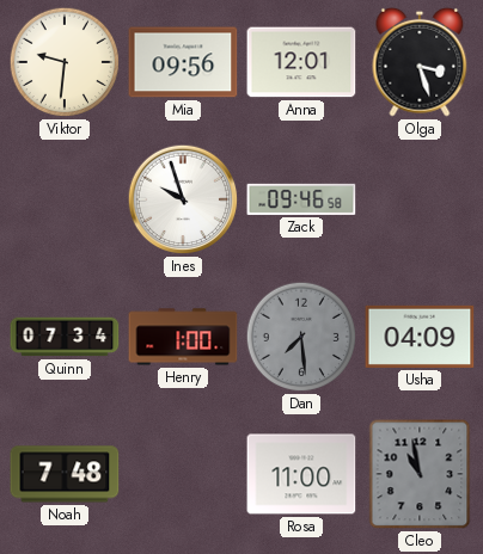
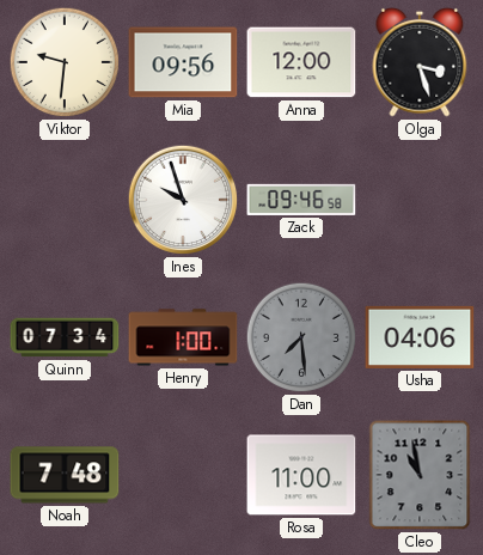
Anna: 12:01 -> 12:00 (301, 62)
Usha: 04:09 -> 04:06 (420, 337)
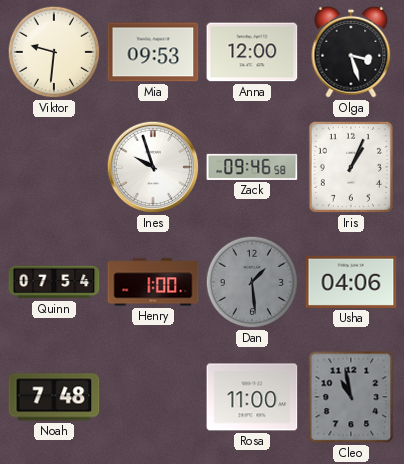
Mia: 09:56 -> 09:53 (153, 52)
Iris: none -> 1:04 (351, 167)
Quinn: 07:34 -> 07:54 (54, 282)
Dan: 7:29 -> 1:29 (252, 282)
